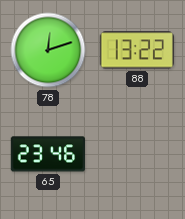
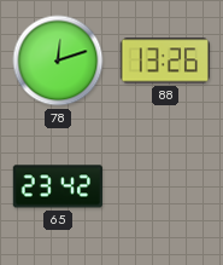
88: 13:22 -> 13:26 (165, 61)
65: 23:46 -> 23:42 (57, 186)
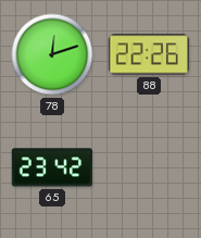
88: 13:26 -> 22:26 (149, 54)
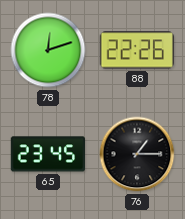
65: 23:42 -> 23:45 (47, 154)
76: none -> 1:15 (137, 154)
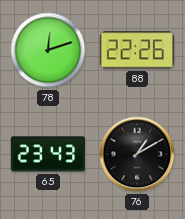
65: 23:45 -> 23:43 (47, 154)
76: 1:15 -> 1:10 (137, 154)
